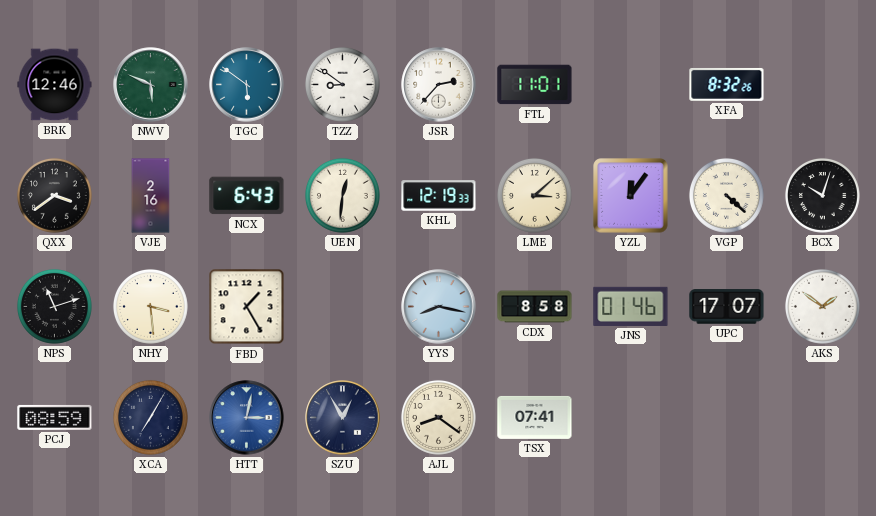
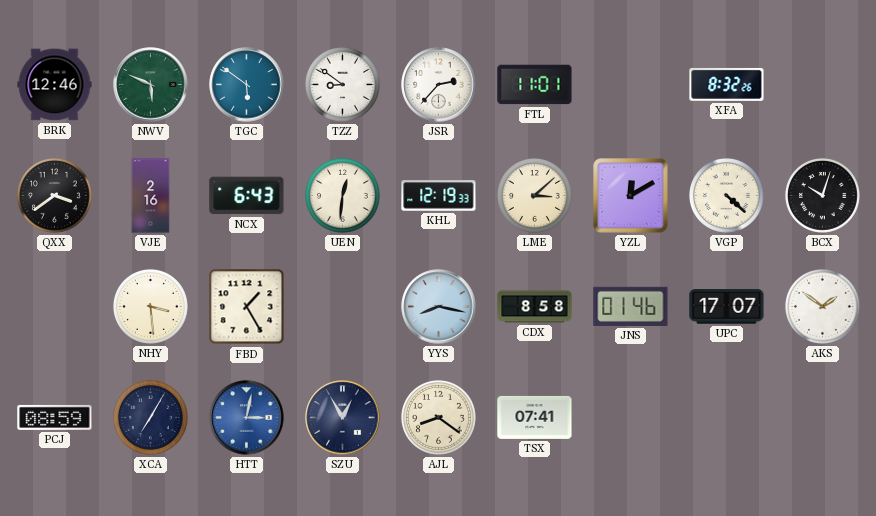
YZL: 12:06 -> 12:10 (631, 196)
NPS: 11:12 -> none (54, 306)
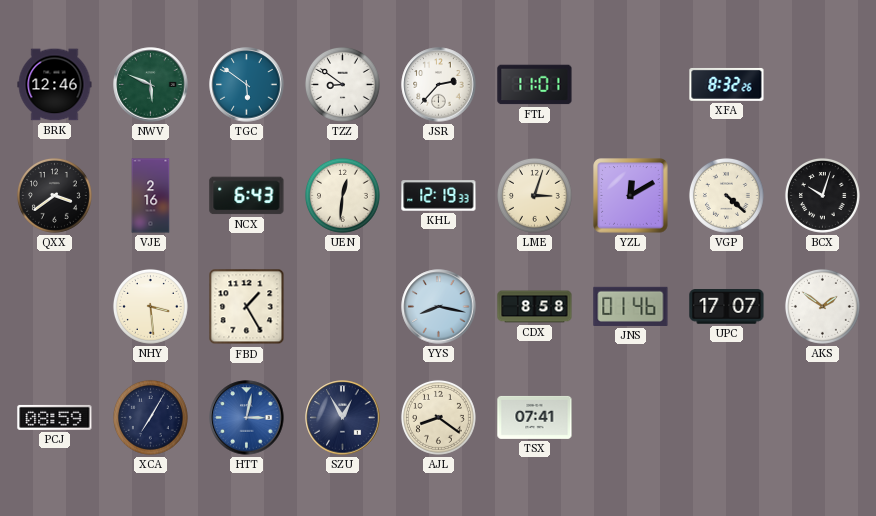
LME: 3:08 -> 3:03 (534, 195)
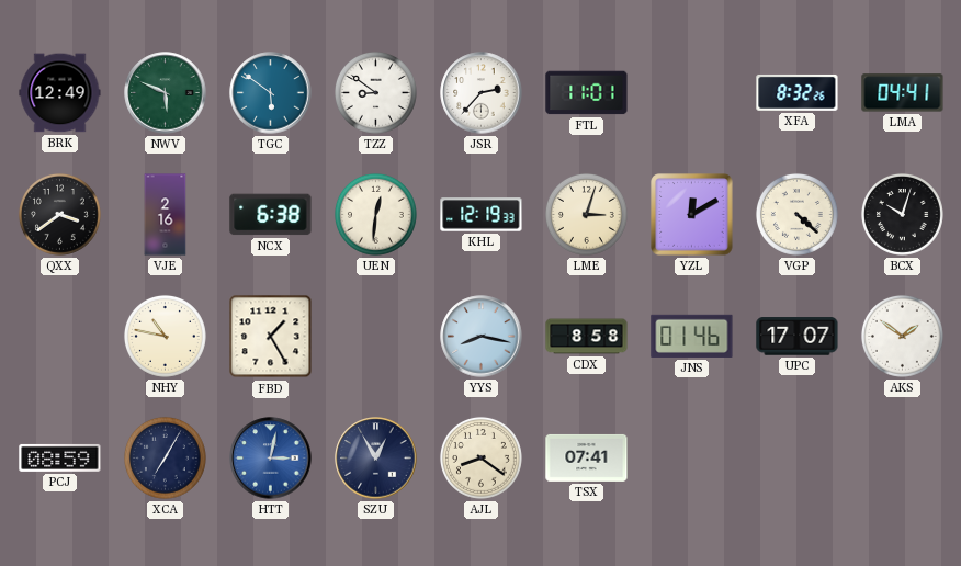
BRK: 12:46 -> 12:49 (60, 93)
LMA: none -> 04:41 (903, 93)
NCX: 6:43 -> 6:38 (271, 215)
NHY: 3:29 -> 10:47 (165, 336)
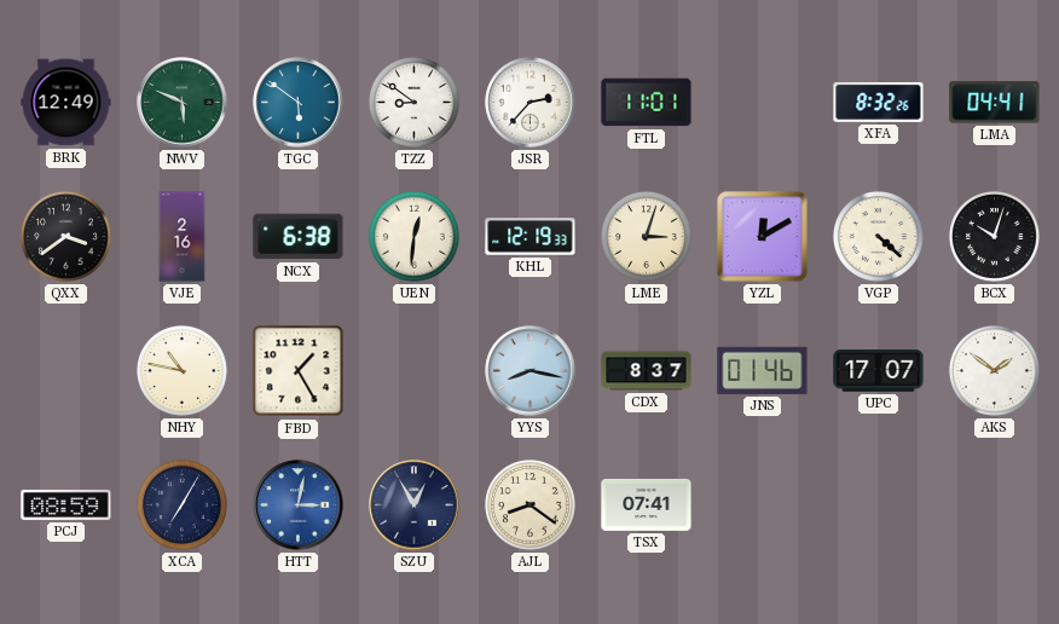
CDX: 8:58 -> 8:37 (647, 371)
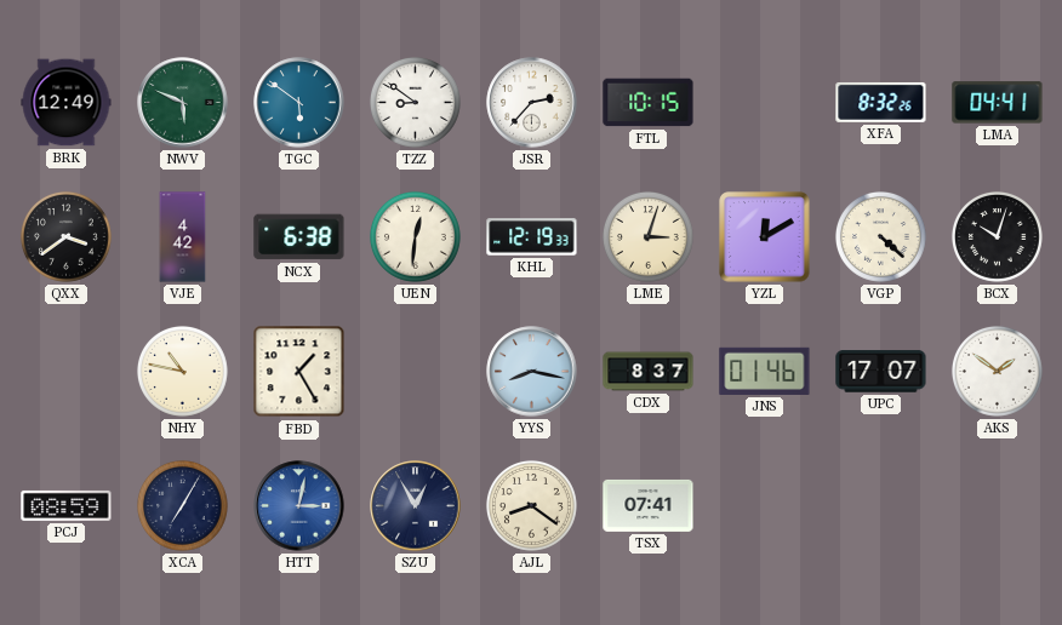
FTL: 11:01 -> 10:15 (649, 103)
VJE: 2:16 -> 4:42 (183, 237)
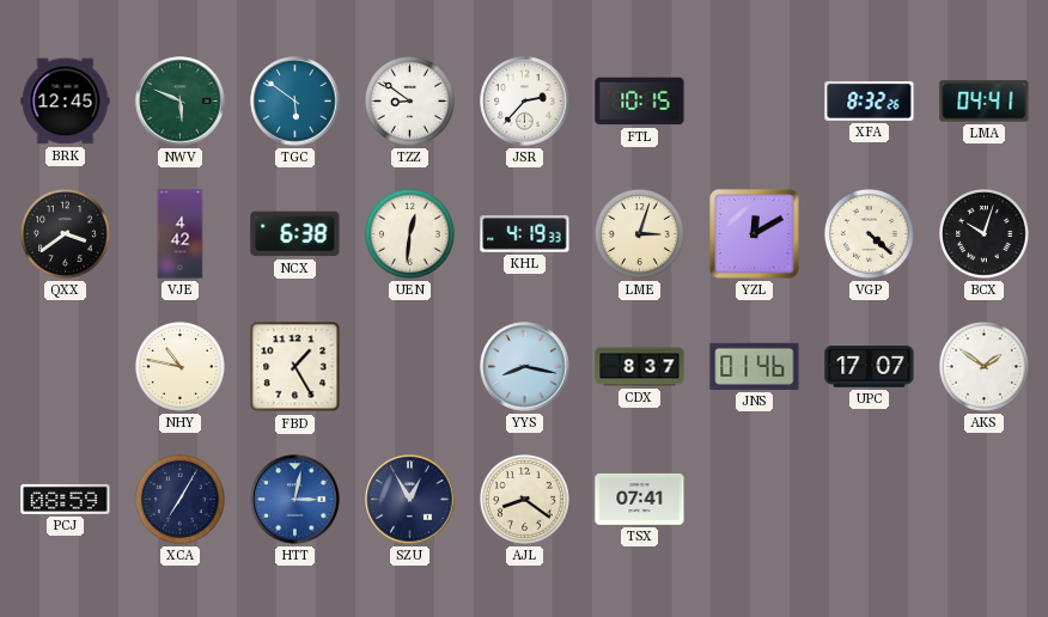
BRK: 12:49 -> 12:45 (66, 102)
KHL: 12:19 -> 4:19 (525, 234)
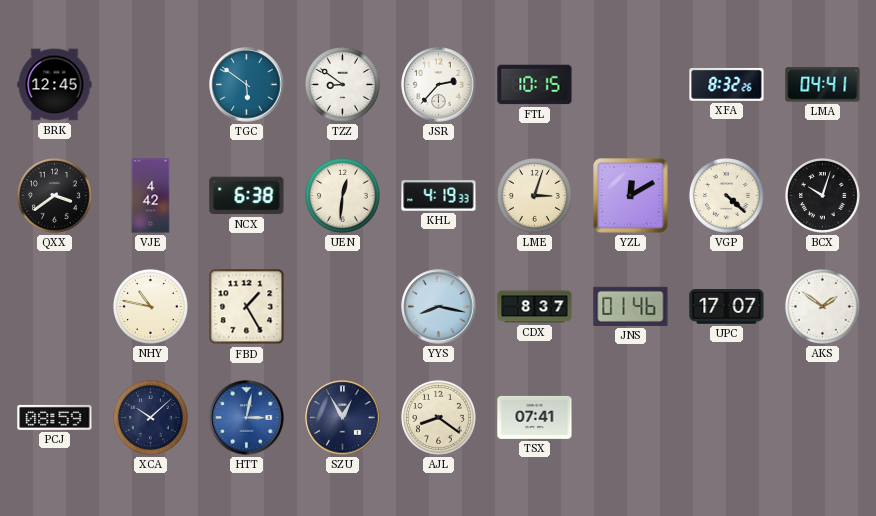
NWV: 5:49 -> none (181, 102)
XCA: 7:05 -> 10:08 (150, 417)
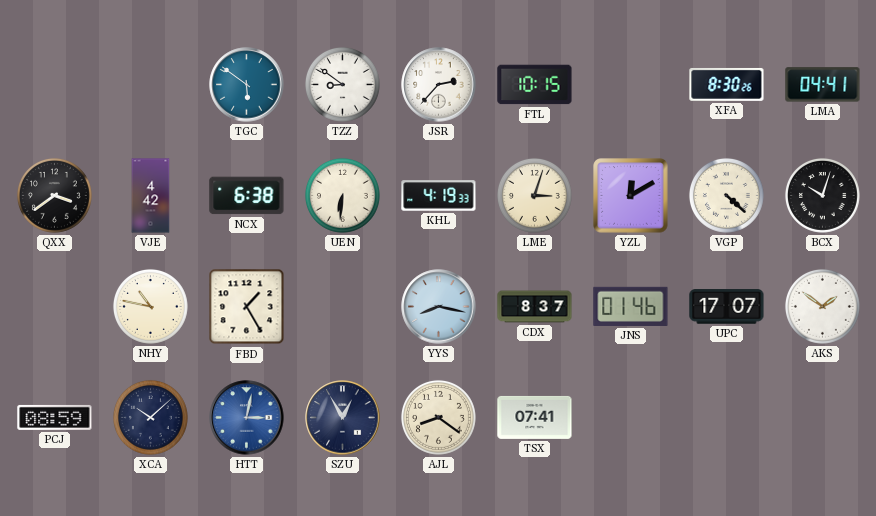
BRK: 12:45 -> none (55, 85)
XFA: 8:32 -> 8:30 (727, 84)
UEN: 12:31 -> 6:31 (342, 195)
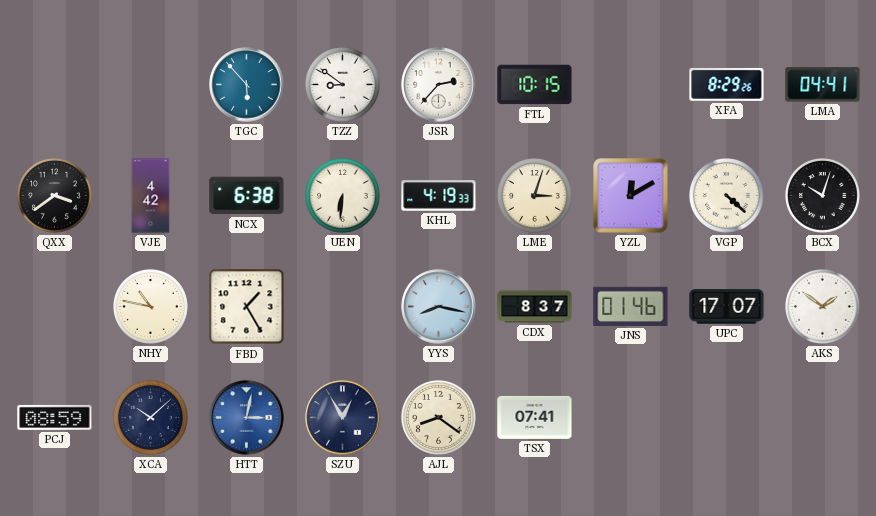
TGC: 5:51 -> 5:53 (247, 85)
XFA: 8:30 -> 8:29 (727, 84)
